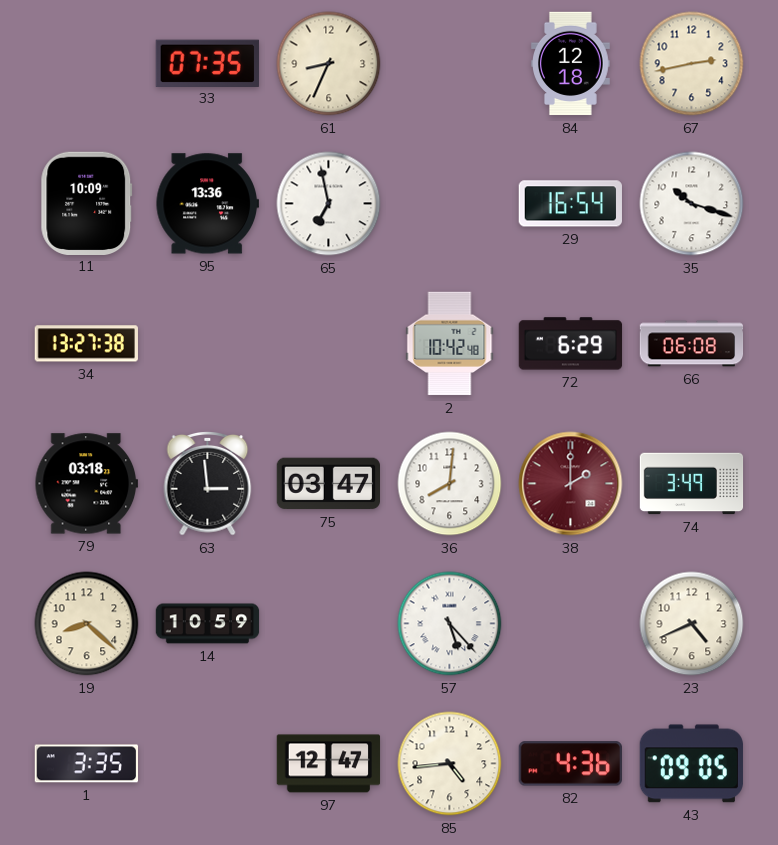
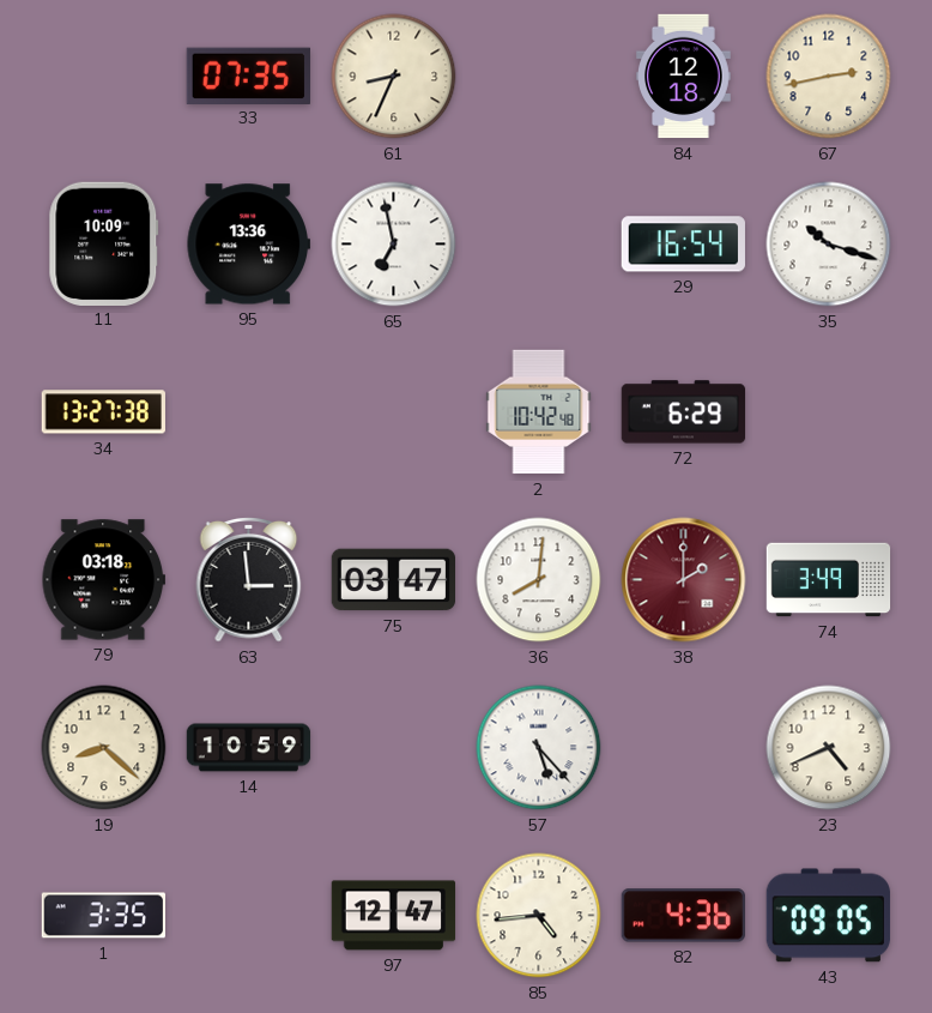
66: 06:08 -> none (692, 344)
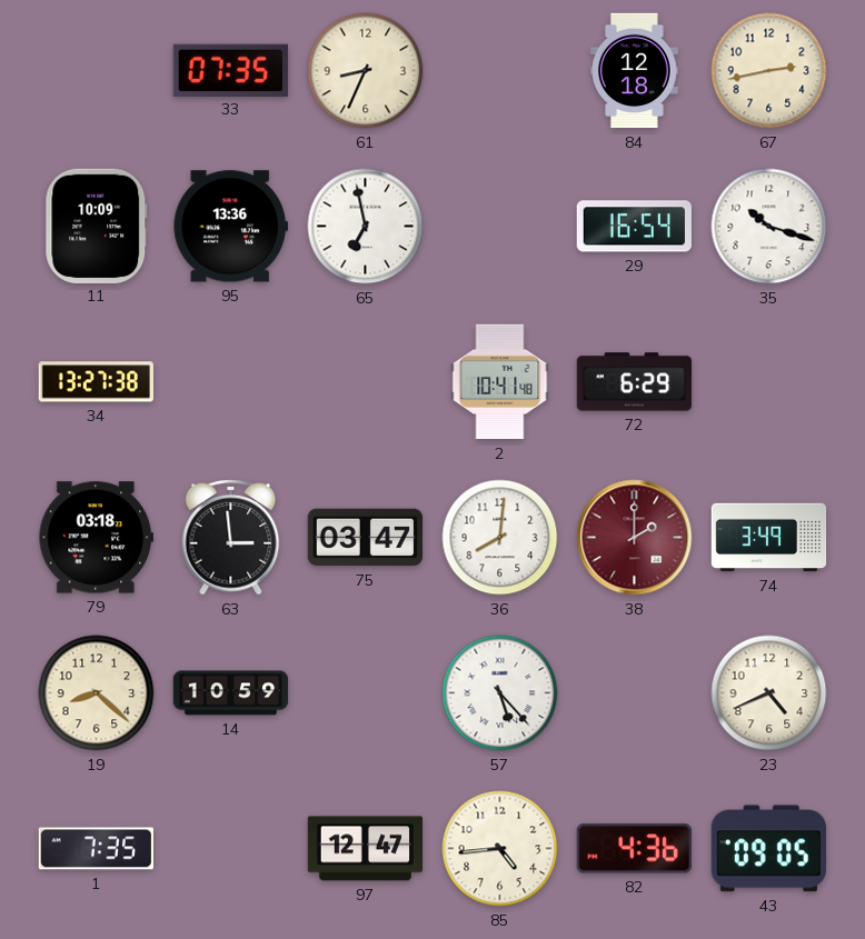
2: 10:42 -> 10:41 (500, 382)
1: 3:35 -> 7:35 (96, 849)
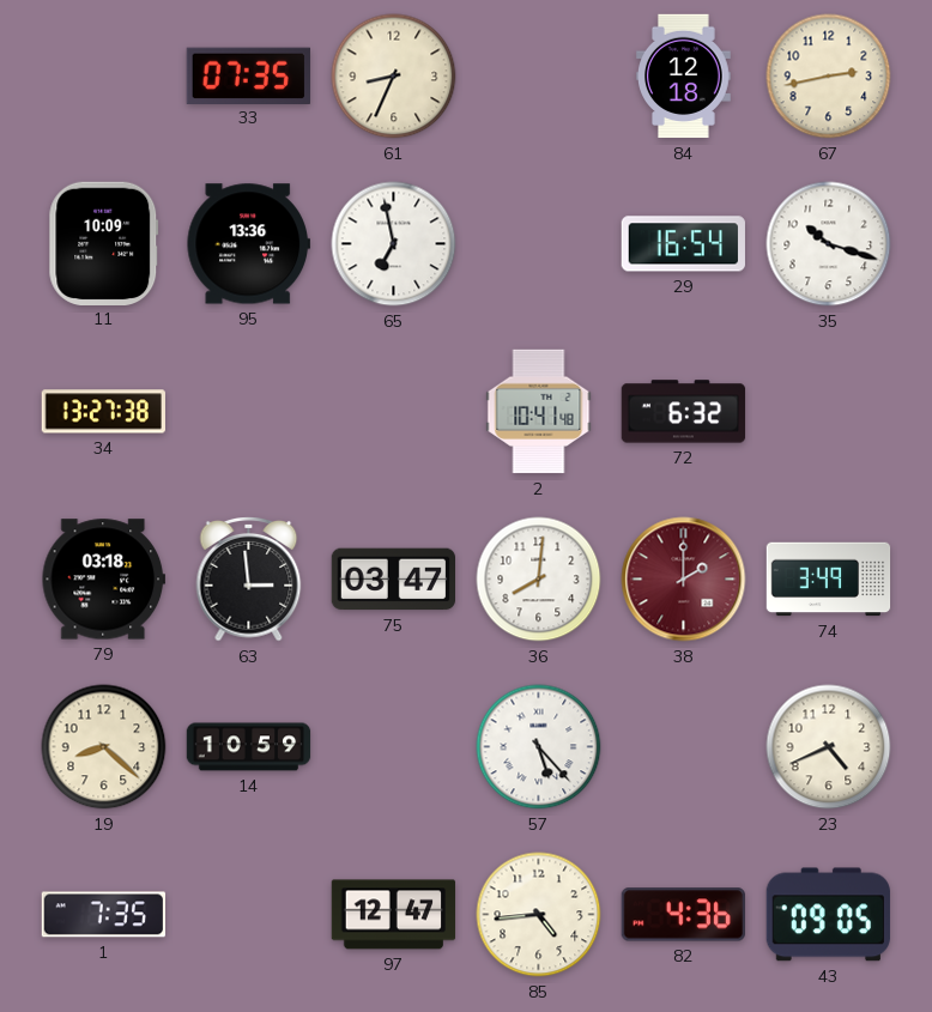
72: 6:29 -> 6:32 (684, 412)
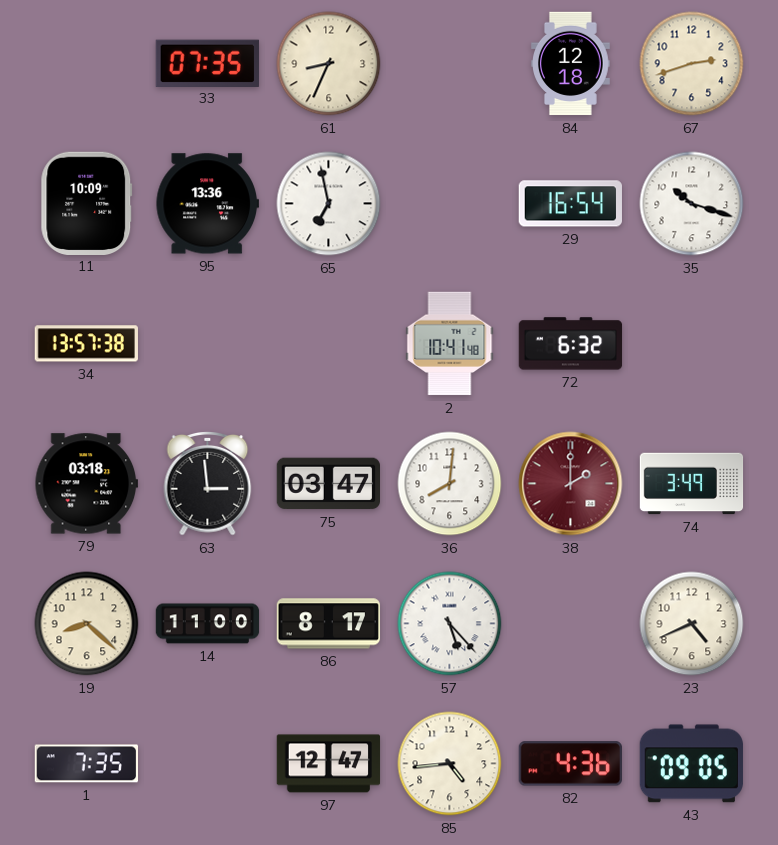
67: 2:43 -> 2:42 (692, 64)
34: 13:27 -> 13:57 (86, 344)
14: 10:59 -> 11:00 (208, 624)
86: none -> 8:17 (329, 624)
